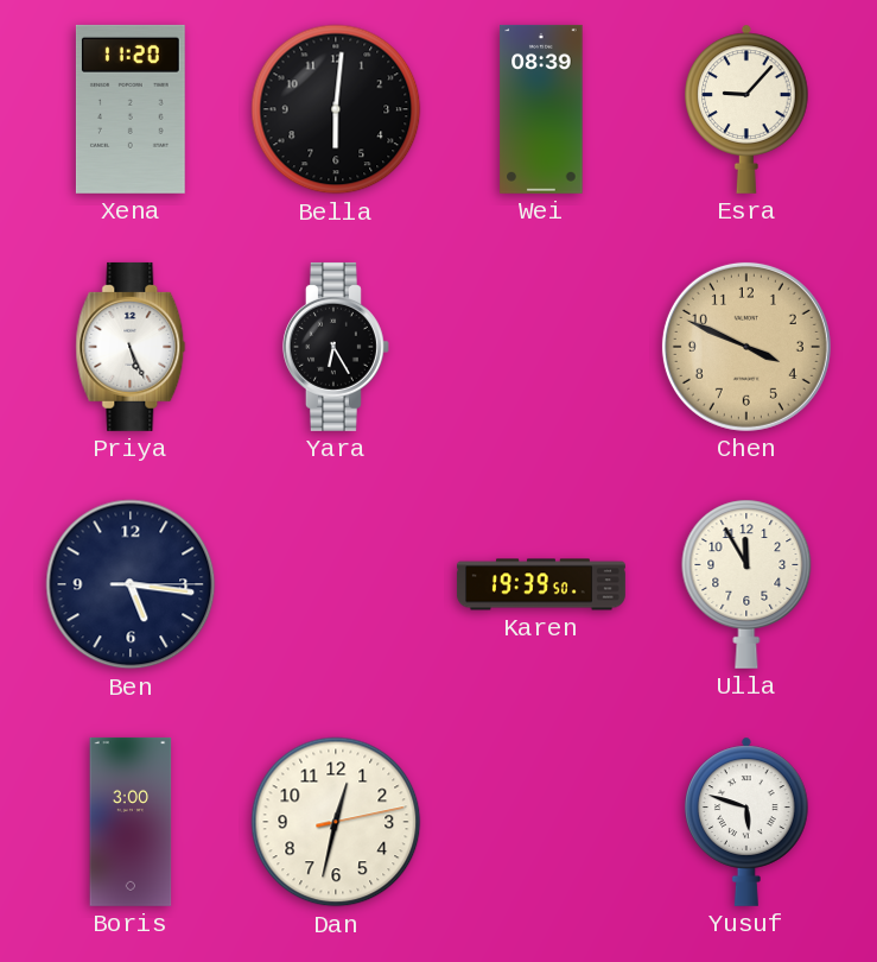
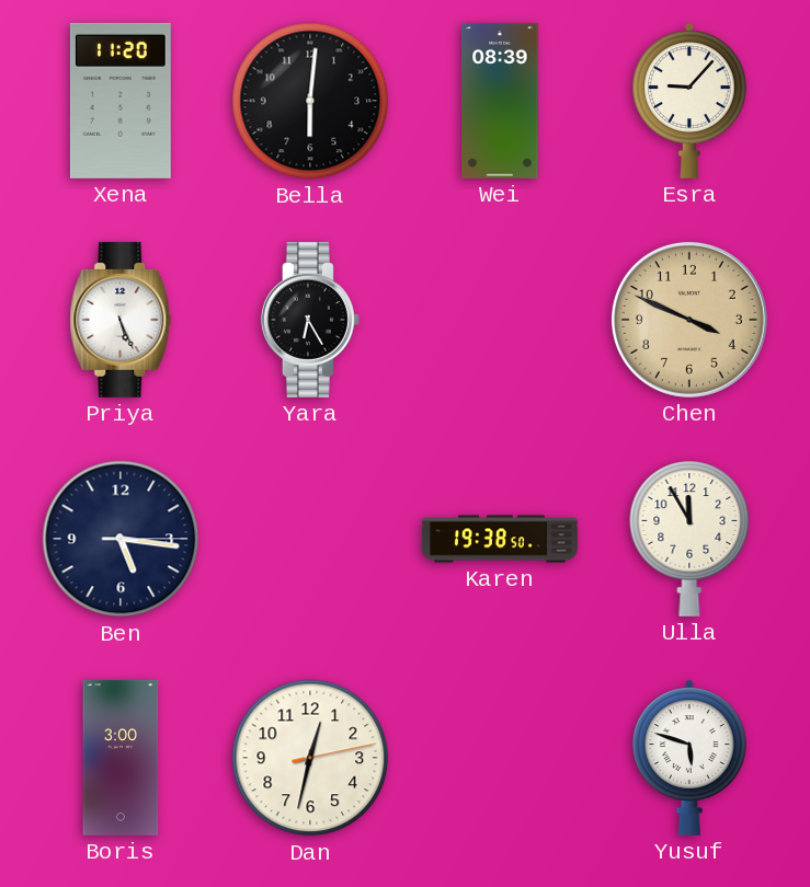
Karen: 19:39 -> 19:38 (500, 539)
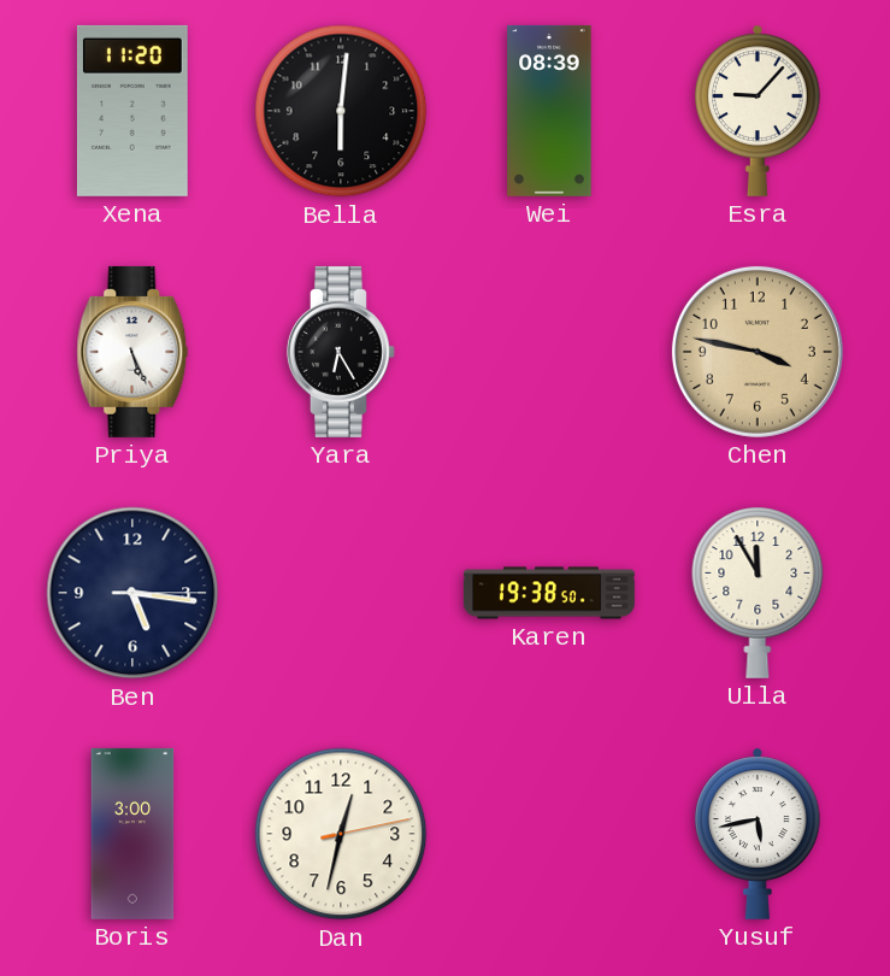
Chen: 3:49 -> 3:47 (758, 352)
Yusuf: 5:48 -> 5:43 (758, 834)
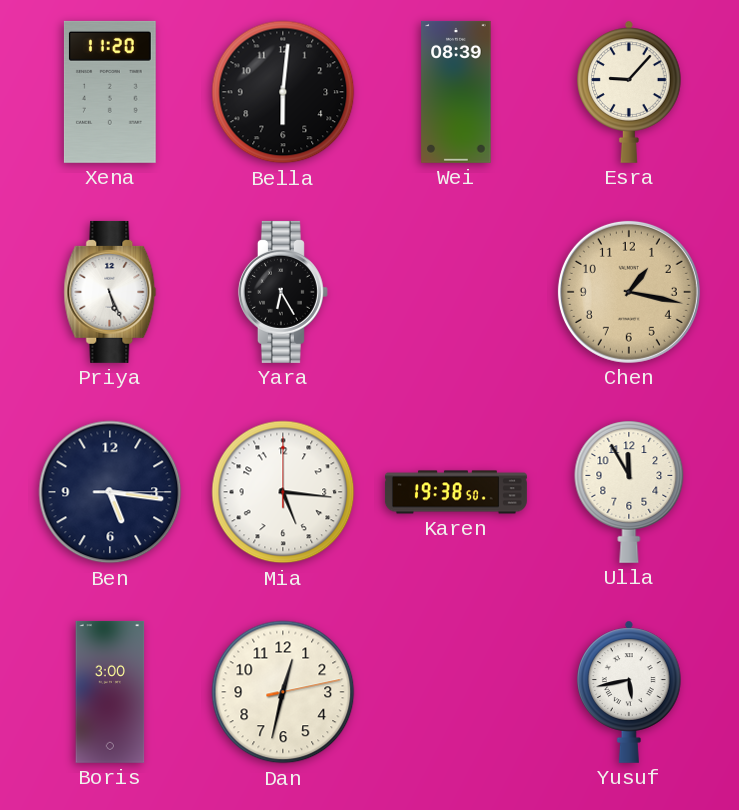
Chen: 3:47 -> 1:17 (629, 292)
Mia: none -> 5:16 (283, 492)
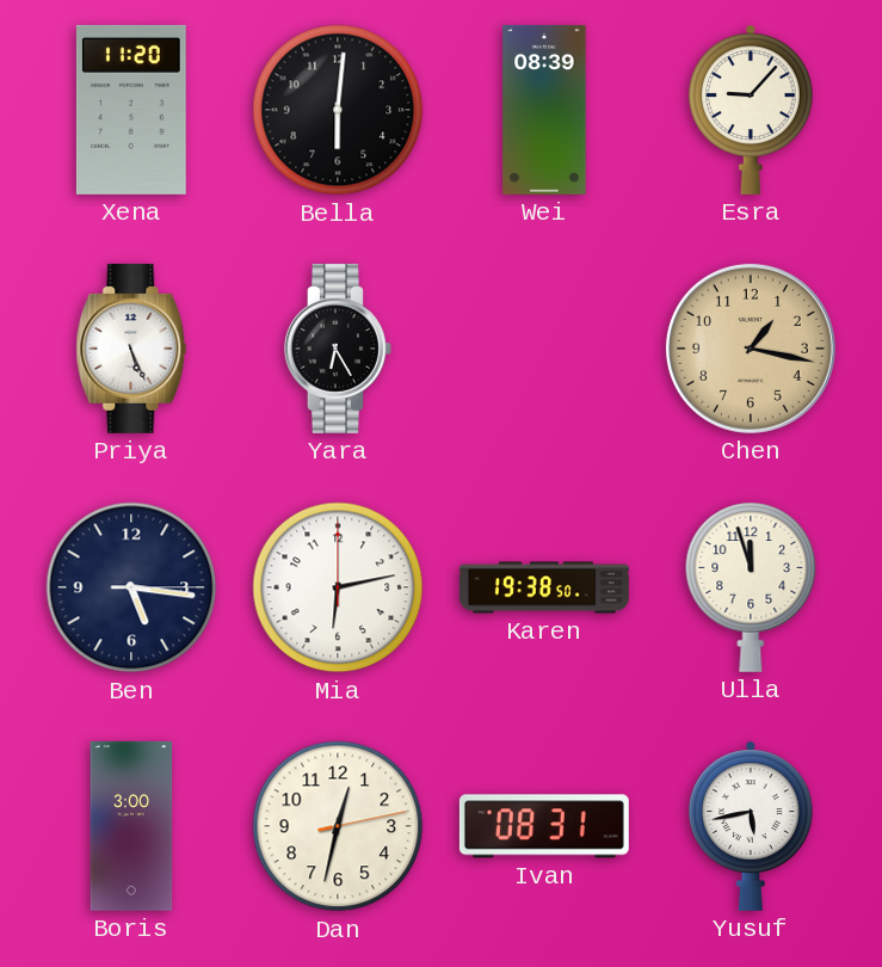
Mia: 5:16 -> 6:13 (338, 587)
Ulla: 11:55 -> 11:57 (751, 587)
Ivan: none -> 08:31 (544, 826)
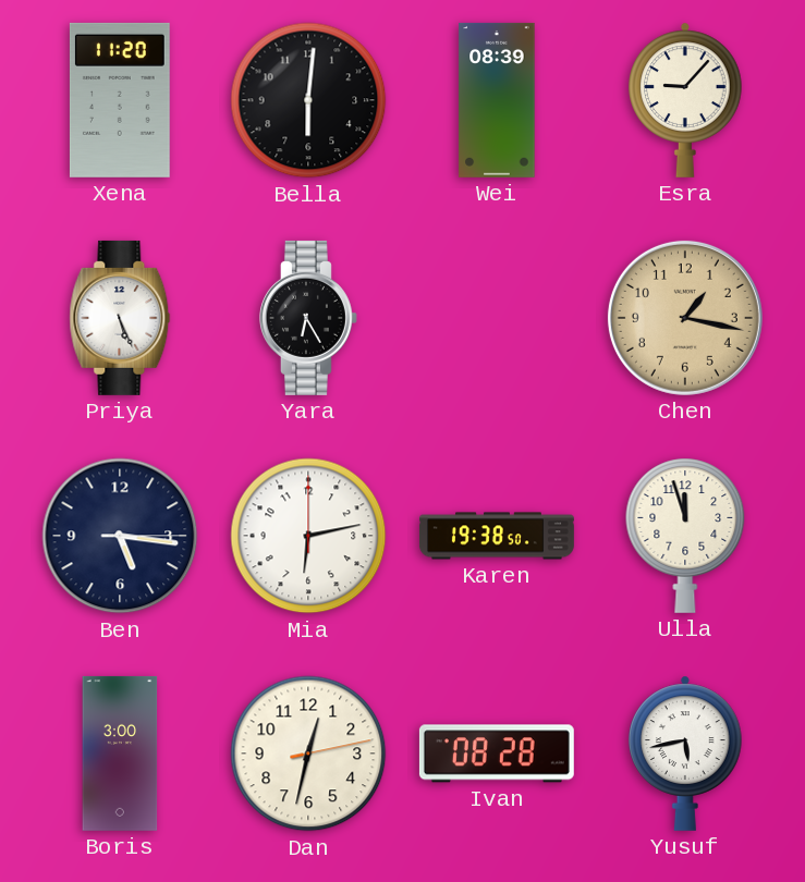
Ivan: 08:31 -> 08:28 (497, 754)
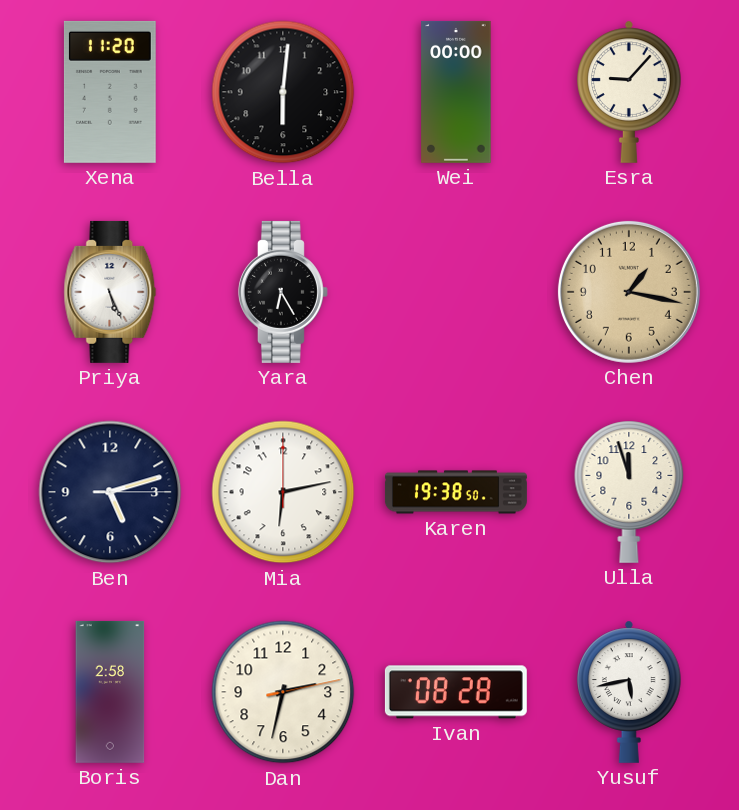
Wei: 08:39 -> 00:00 (456, 92)
Ben: 5:16 -> 5:12 (110, 492)
Boris: 3:00 -> 2:58 (110, 692)
Dan: 12:32 -> 2:32 (283, 692)
